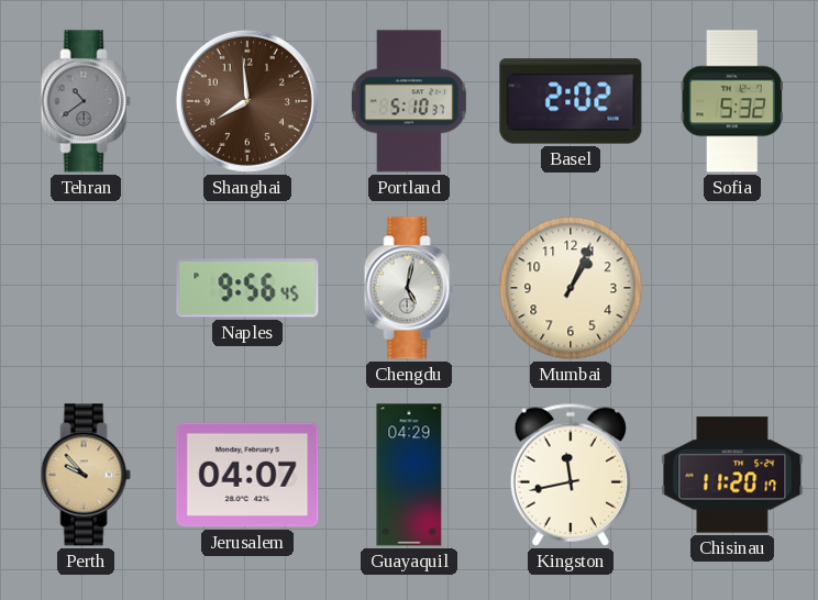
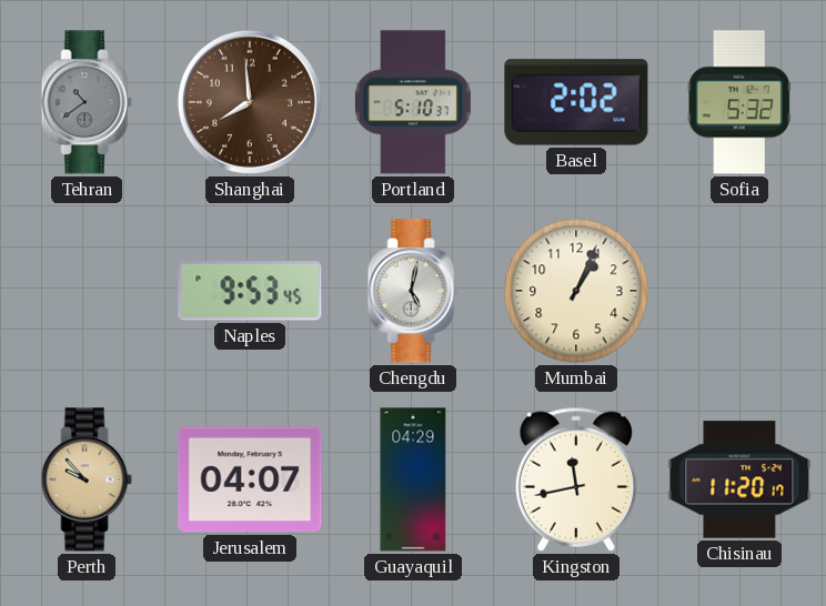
Naples: 9:56 -> 9:53 (250, 291)
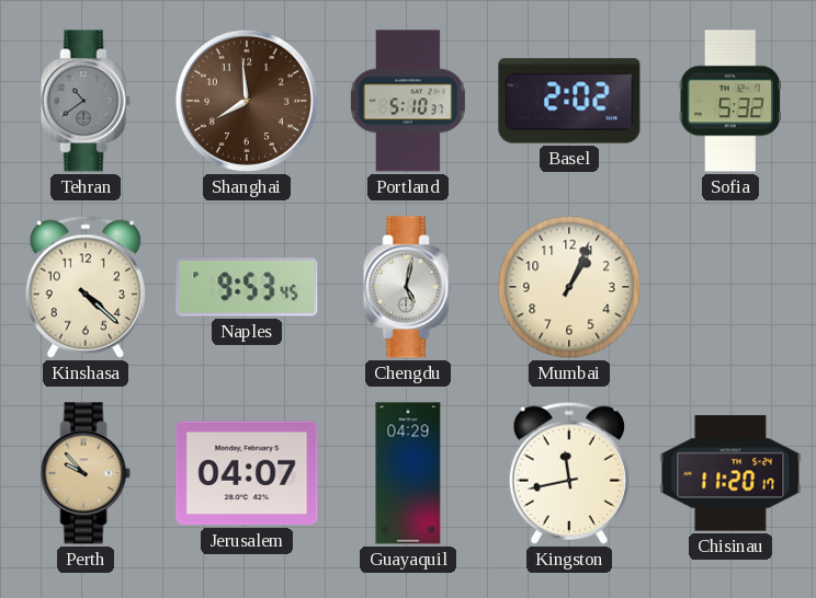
Kinshasa: none -> 4:22 (86, 287)
